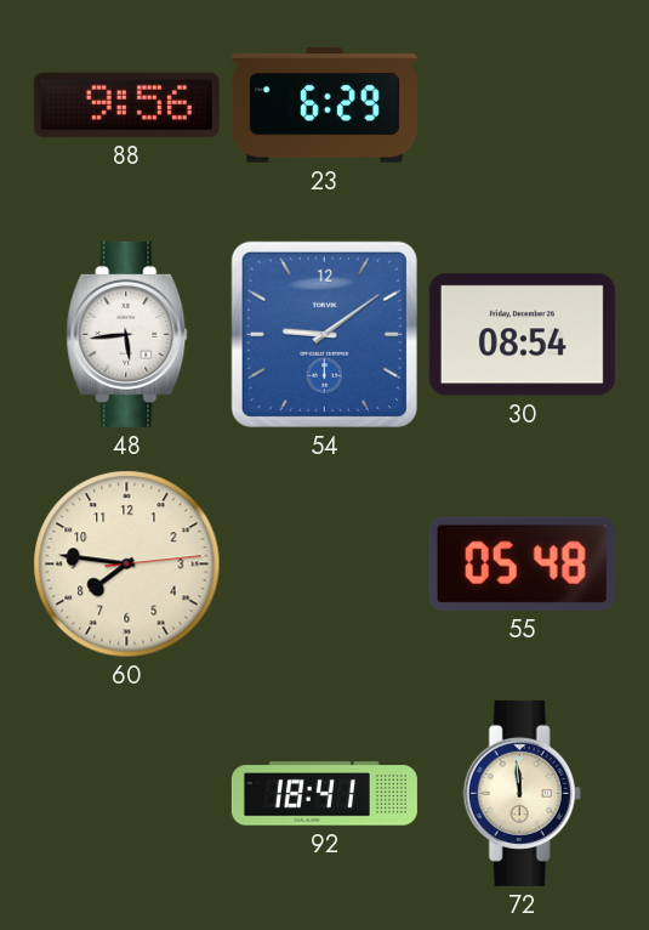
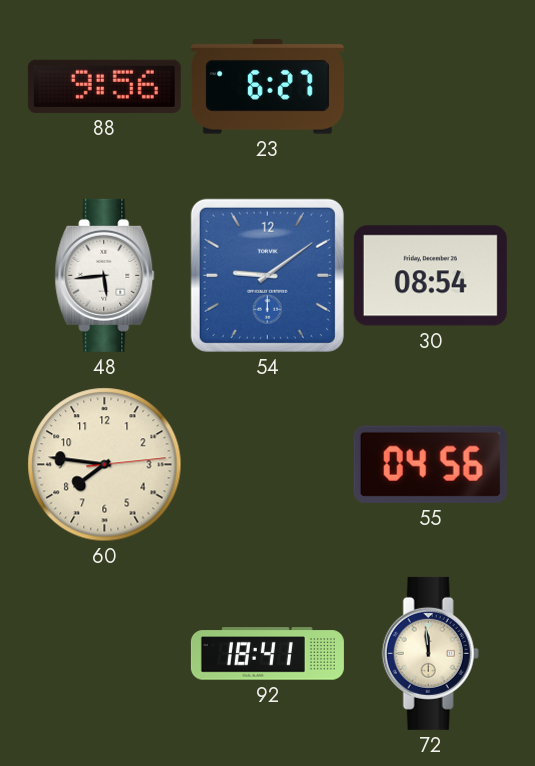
23: 6:29 -> 6:27 (267, 87)
55: 05:48 -> 04:56 (430, 464)
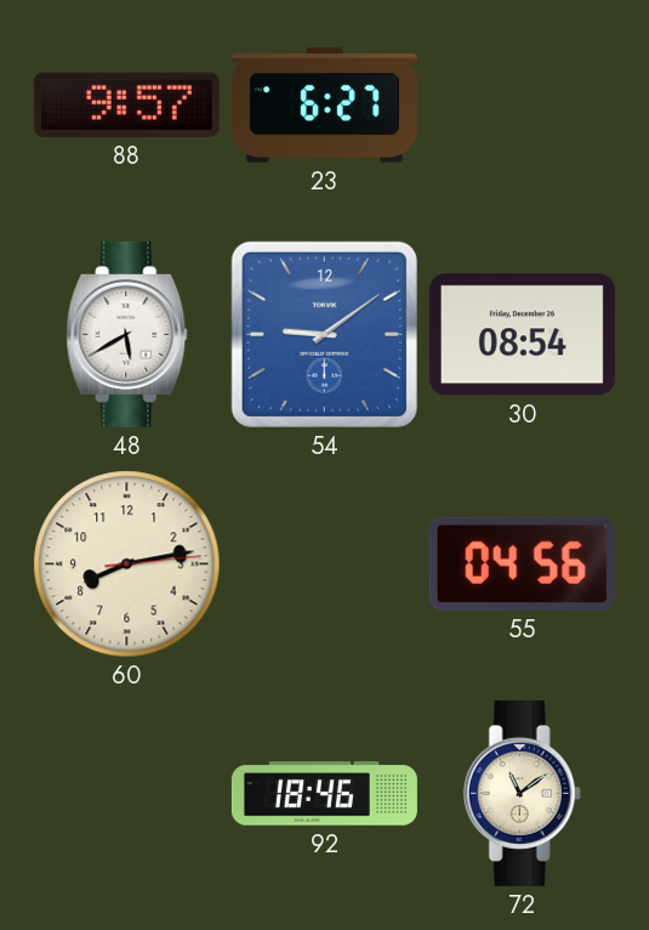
88: 9:56 -> 9:57 (126, 104)
48: 5:44 -> 5:40 (127, 334)
60: 7:46 -> 8:13 (127, 565)
92: 18:41 -> 18:46 (324, 794)
72: 11:59 -> 11:09 (522, 793)
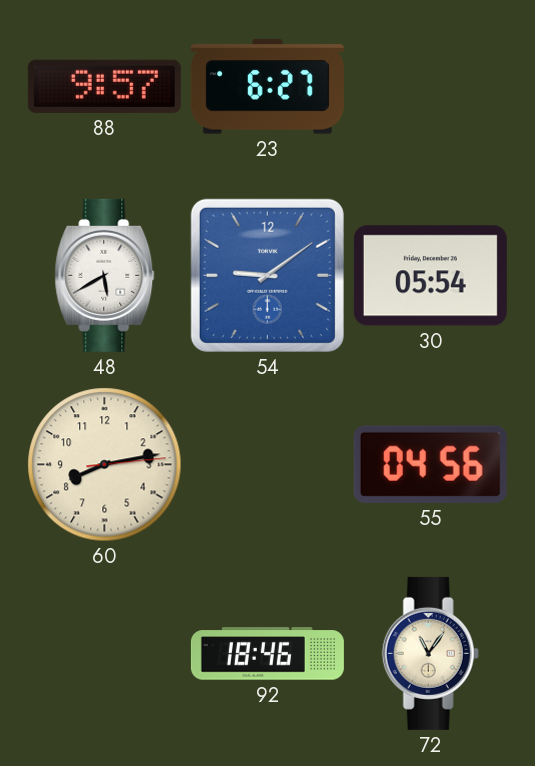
30: 08:54 -> 05:54 (430, 276)
72: 11:09 -> 11:06 (430, 653)
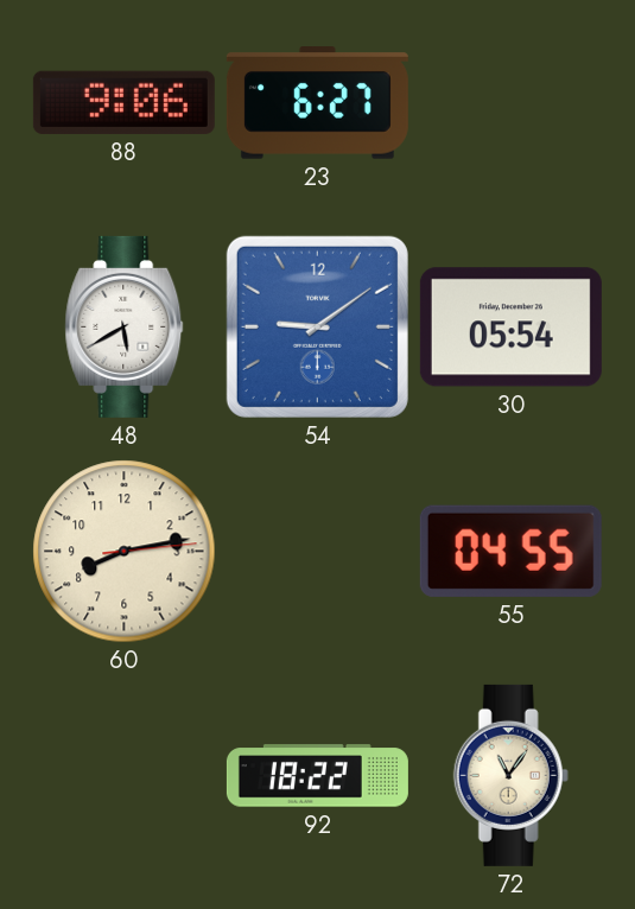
88: 9:57 -> 9:06 (123, 102)
55: 04:56 -> 04:55 (510, 551)
92: 18:46 -> 18:22 (317, 776)
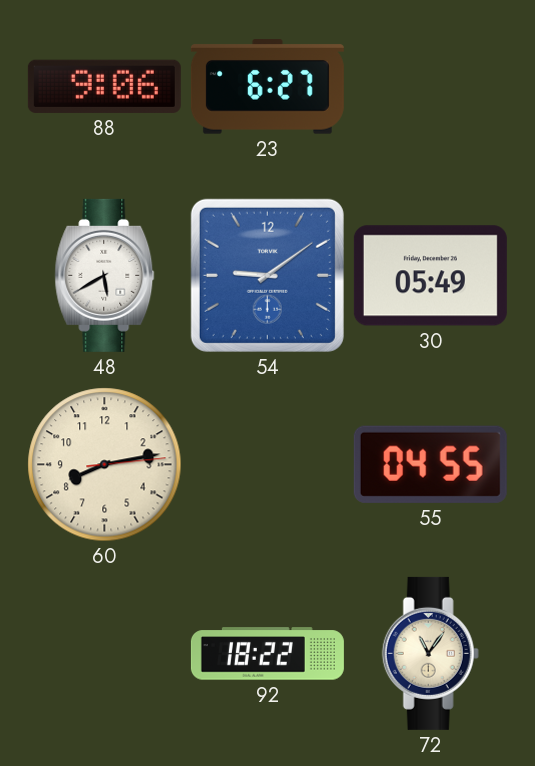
30: 05:54 -> 05:49 (430, 276)
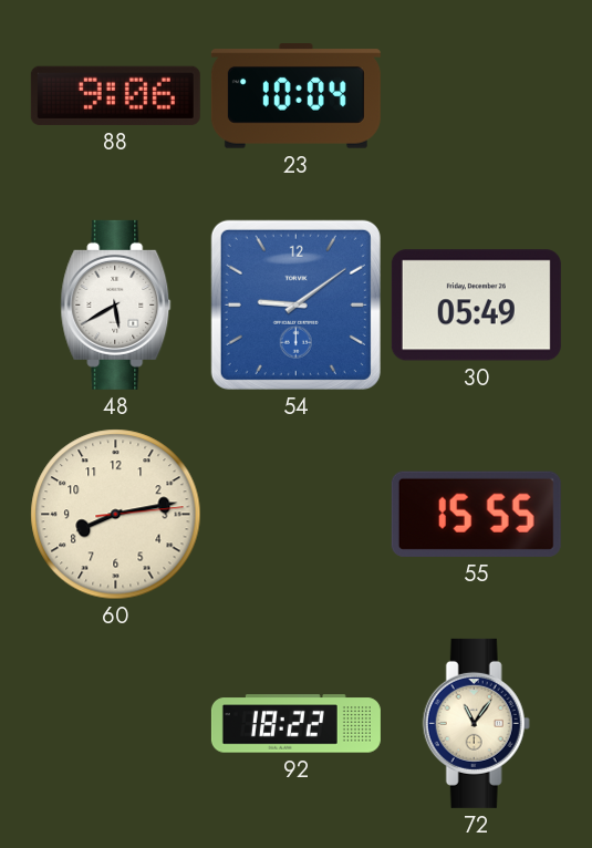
23: 6:27 -> 10:04 (295, 96)
55: 04:55 -> 15:55 (476, 514)
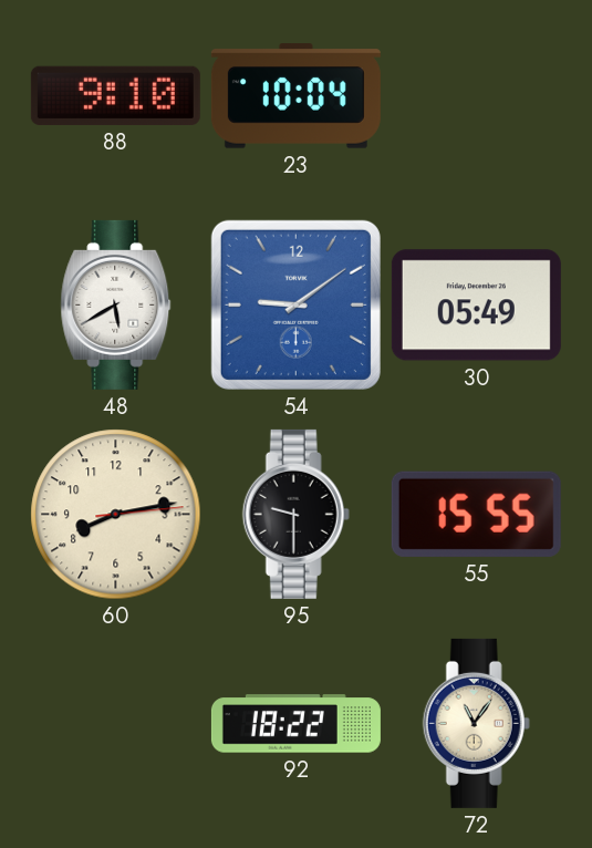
88: 9:06 -> 9:10 (115, 95)
95: none -> 9:30 (295, 514)
